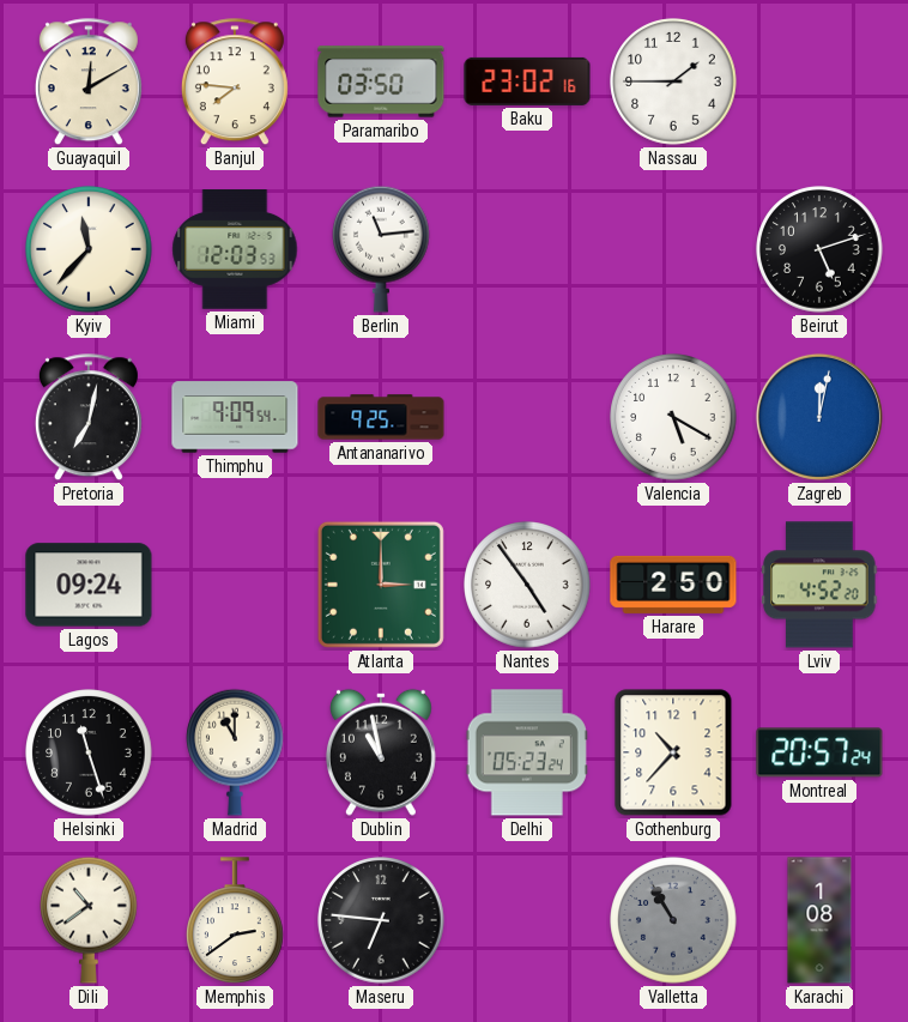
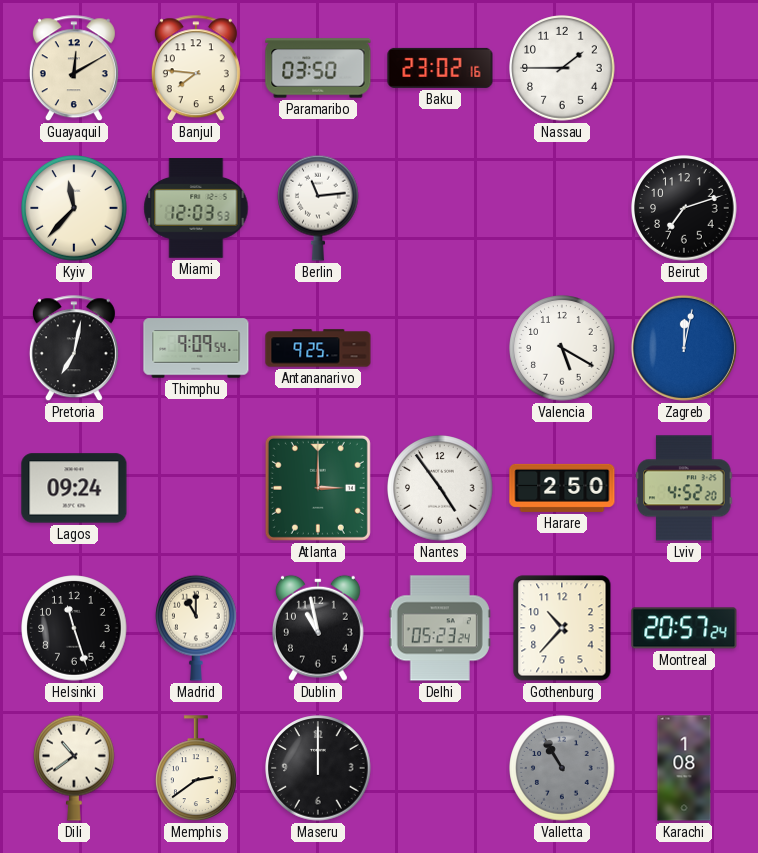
Beirut: 5:12 -> 7:12 (684, 208)
Maseru: 6:46 -> 12:00 (318, 768)
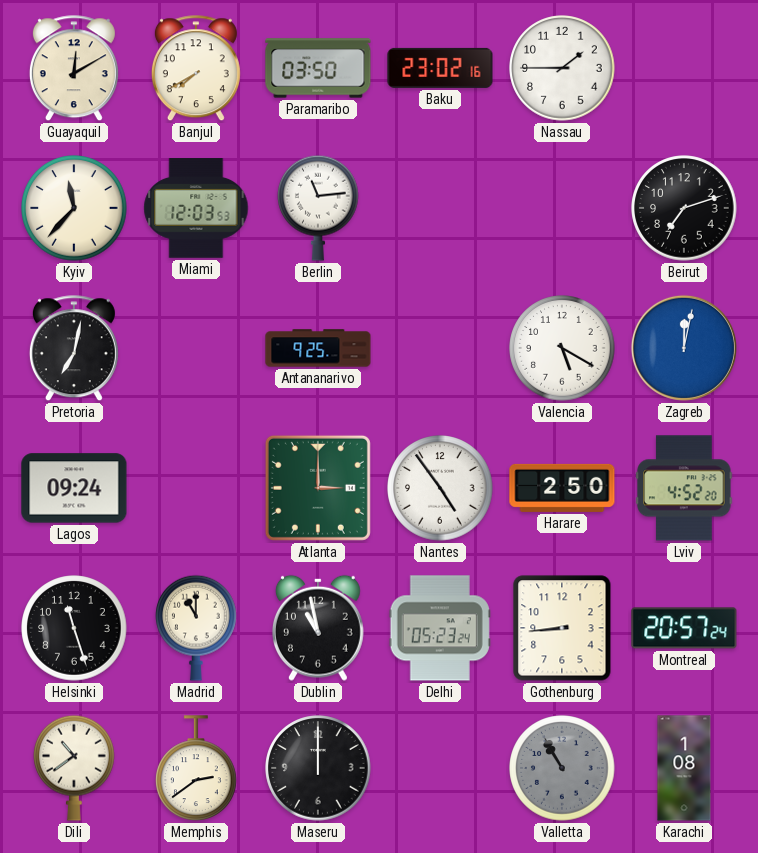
Banjul: 7:46 -> 7:40 (196, 69)
Thimphu: 9:09 -> none (196, 348)
Gothenburg: 10:37 -> 8:44 (562, 628)
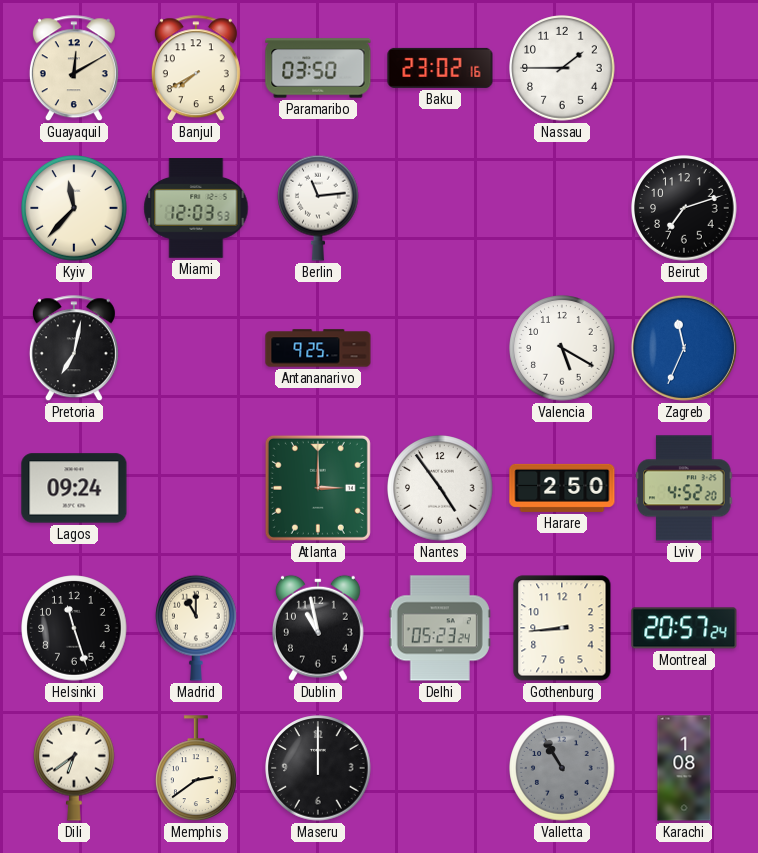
Zagreb: 12:02 -> 11:34 (684, 348)
Dili: 10:39 -> 6:39 (75, 768)
